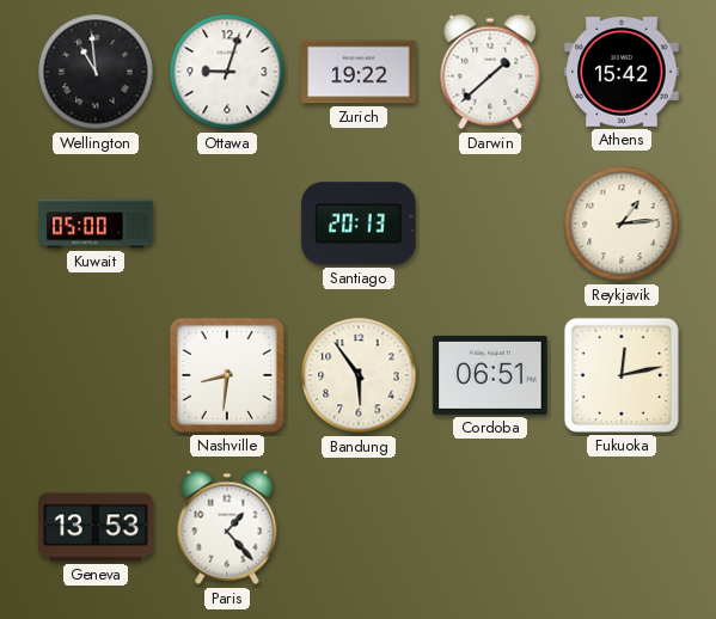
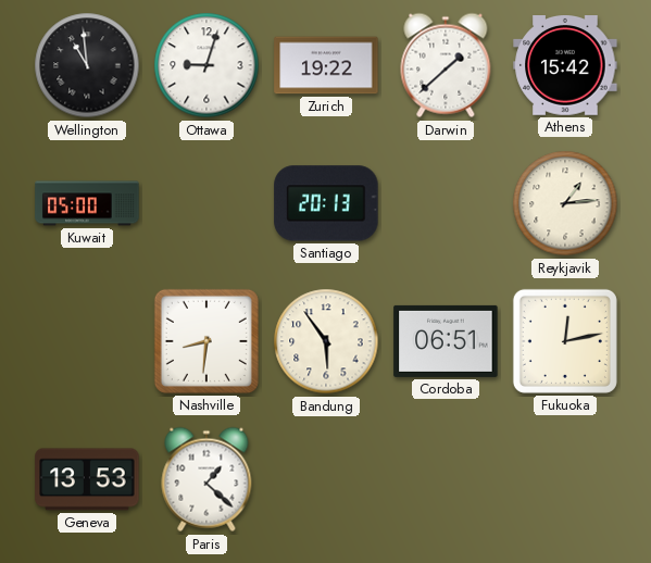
Paris: 1:23 -> 1:22 (206, 479)
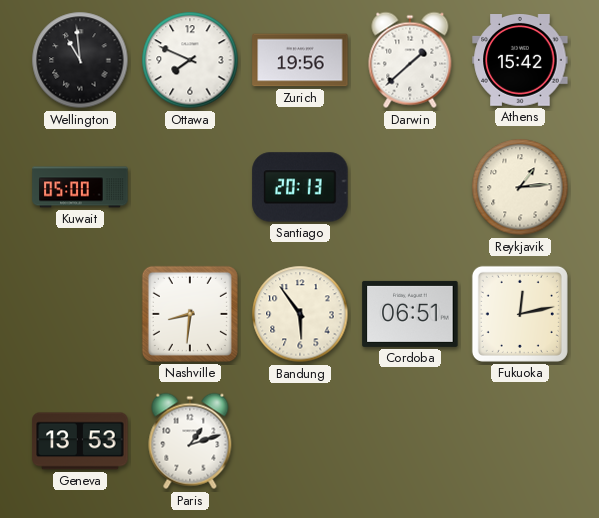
Ottawa: 9:03 -> 7:49 (190, 60)
Zurich: 19:22 -> 19:56 (300, 60)
Paris: 1:22 -> 1:12 (190, 441)
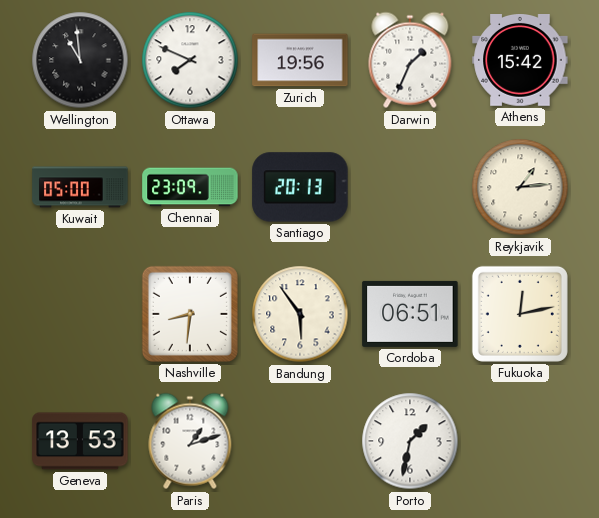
Darwin: 1:38 -> 1:34 (410, 60)
Chennai: none -> 23:09 (190, 187)
Porto: none -> 1:32 (410, 441)
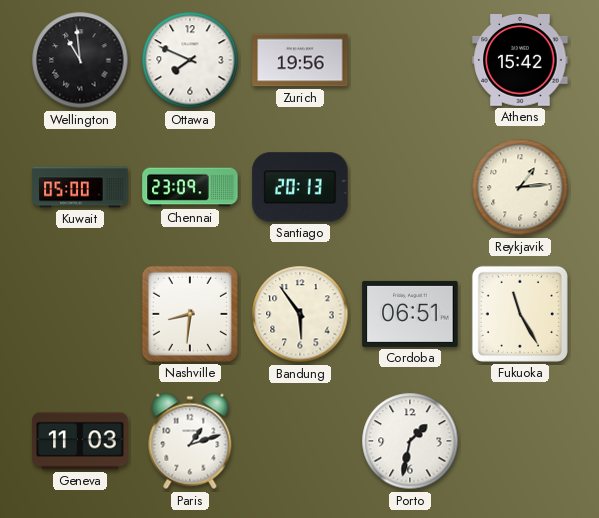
Darwin: 1:34 -> none (410, 60)
Fukuoka: 12:13 -> 11:25 (520, 314)
Geneva: 13:53 -> 11:03 (80, 441)
